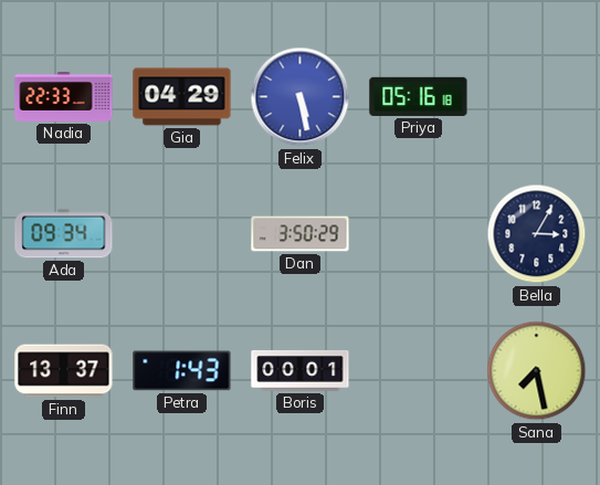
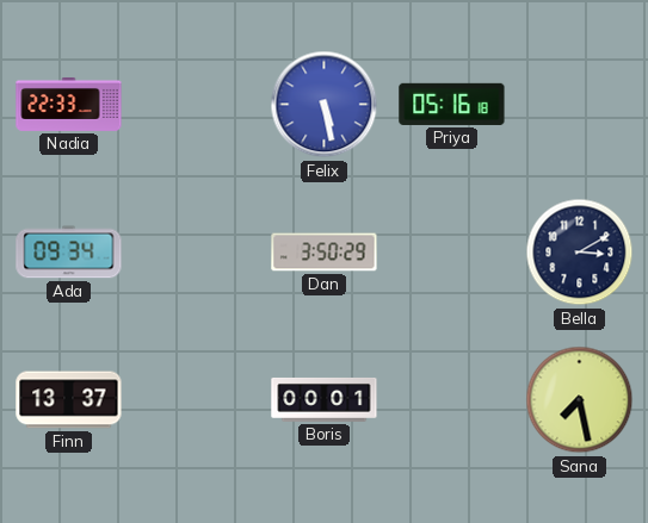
Gia: 04:29 -> none (182, 97)
Bella: 3:05 -> 3:10 (580, 253)
Petra: 1:43 -> none (182, 371)
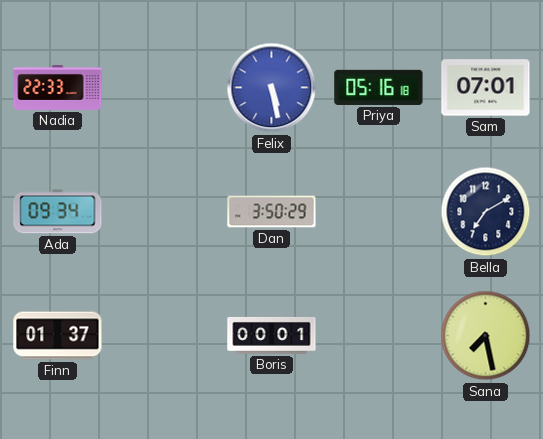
Sam: none -> 07:01 (486, 88)
Bella: 3:10 -> 7:10 (486, 212)
Finn: 13:37 -> 01:37 (58, 336)
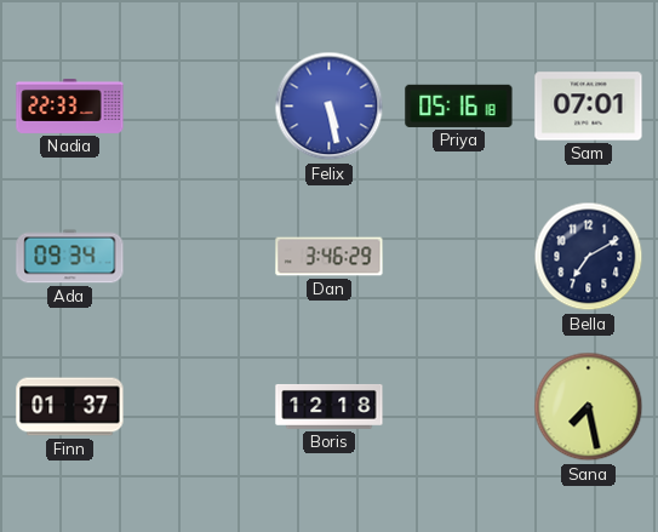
Dan: 3:50 -> 3:46 (330, 257)
Boris: 00:01 -> 12:18 (330, 406)
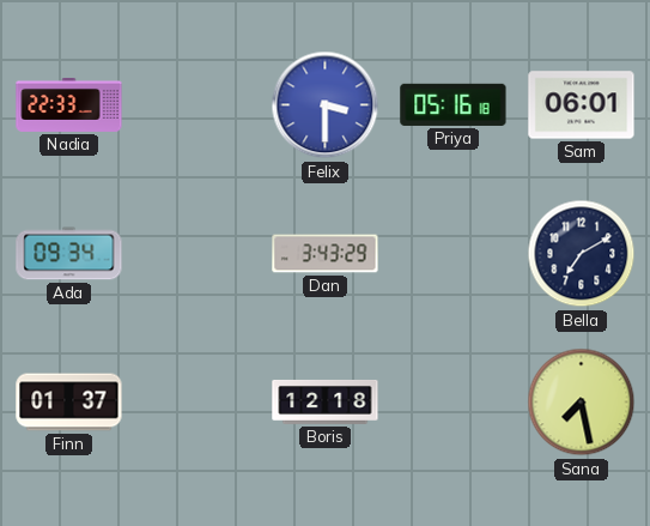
Felix: 5:28 -> 3:30 (326, 105)
Sam: 07:01 -> 06:01 (582, 105)
Dan: 3:46 -> 3:43 (326, 254)
